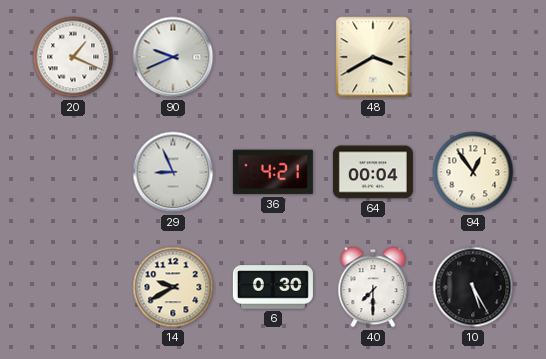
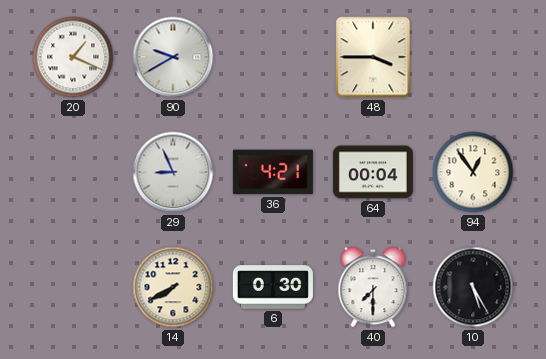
90: 9:41 -> 9:40 (173, 57)
48: 3:40 -> 3:45 (373, 57)
14: 9:40 -> 7:40 (173, 287)
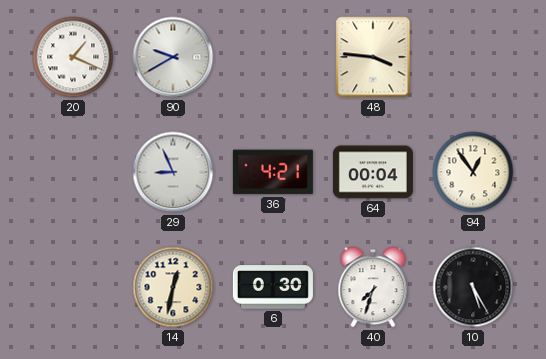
48: 3:45 -> 3:46 (373, 57)
14: 7:40 -> 12:32 (173, 287)
40: 7:30 -> 7:33 (373, 287)
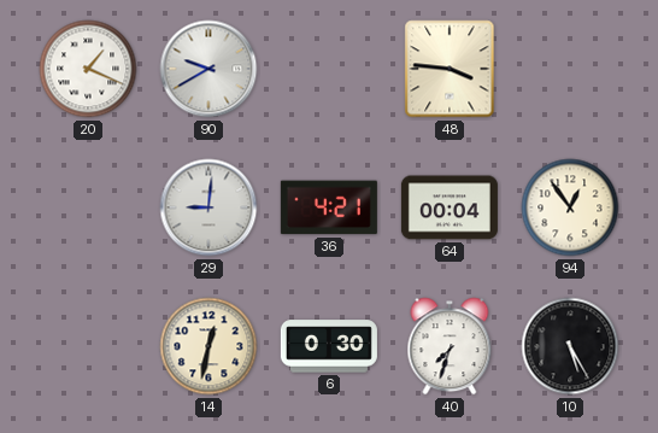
29: 8:56 -> 9:01 (208, 207)
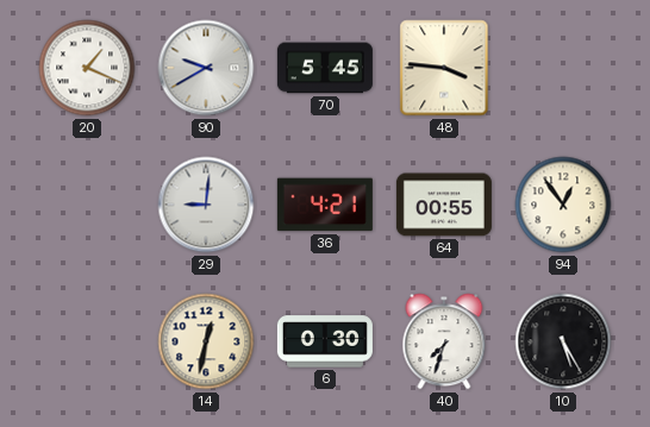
70: none -> 5:45 (325, 68)
64: 00:04 -> 00:55 (444, 205)
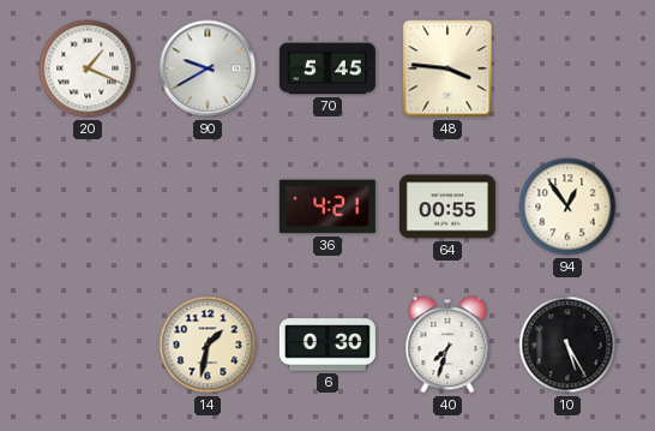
29: 9:01 -> none (206, 205)
14: 12:32 -> 1:32 (208, 345)
